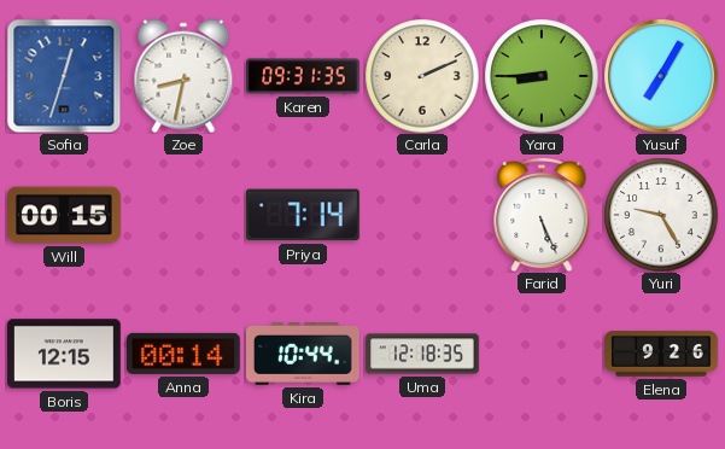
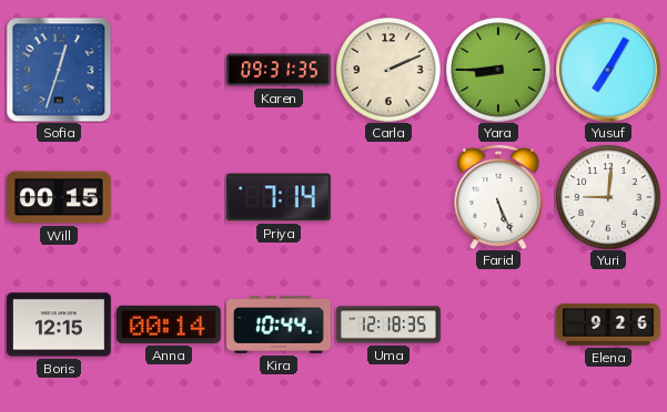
Zoe: 8:32 -> none (183, 76)
Yuri: 9:25 -> 9:01 (608, 197)
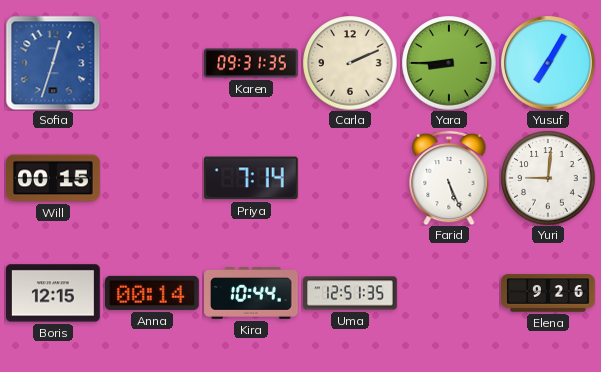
Uma: 12:18 -> 12:51 (350, 293)
